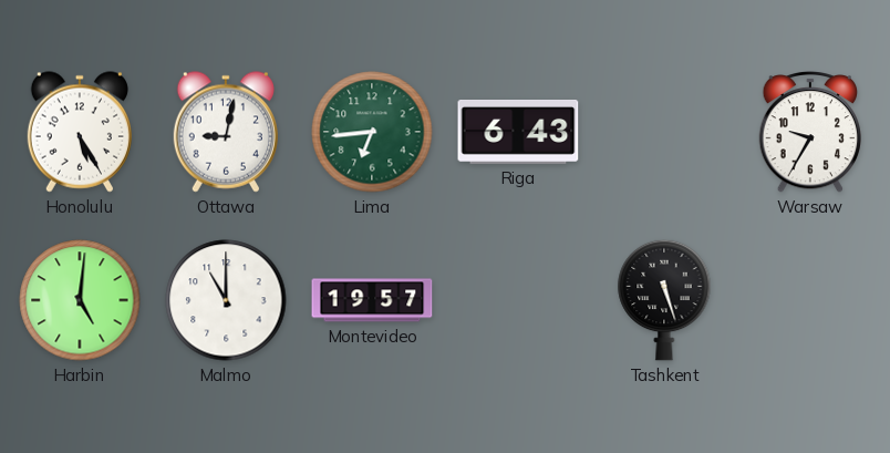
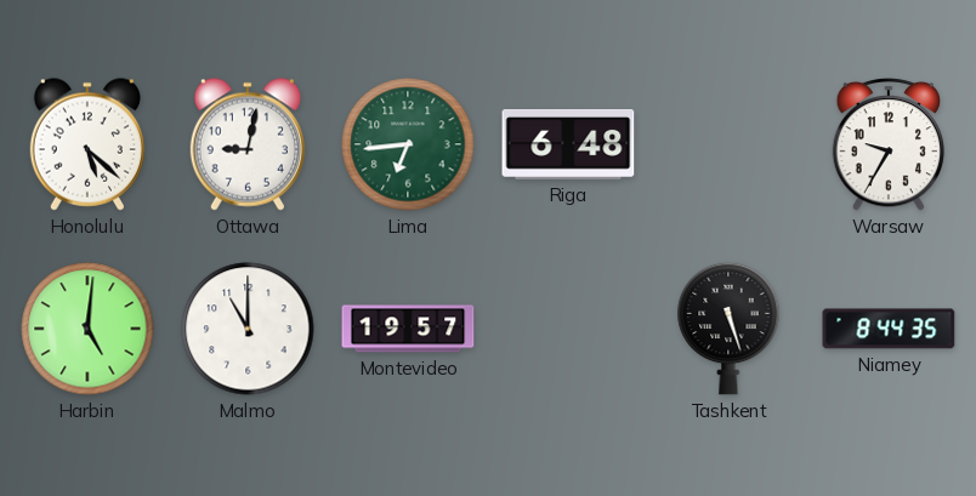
Honolulu: 5:25 -> 5:22 (87, 144)
Riga: 6:43 -> 6:48 (568, 146)
Niamey: none -> 8:44 (889, 329)
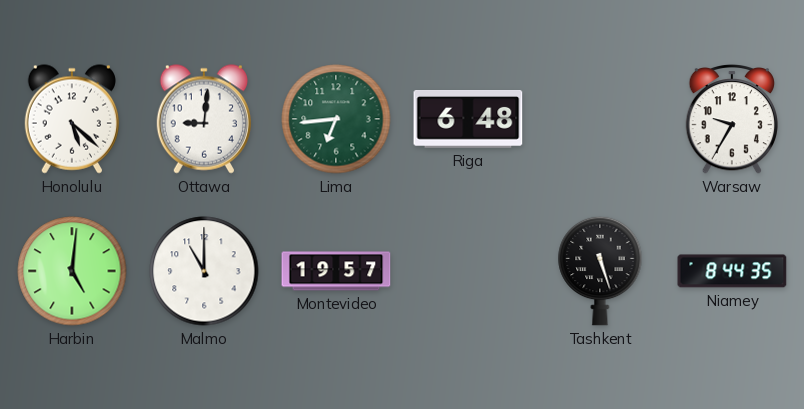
Ottawa: 9:02 -> 9:01 (204, 119)
